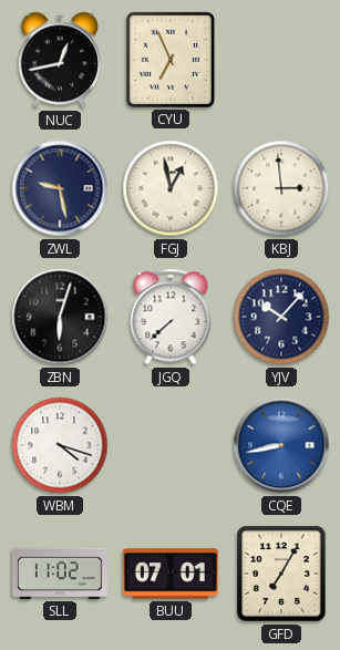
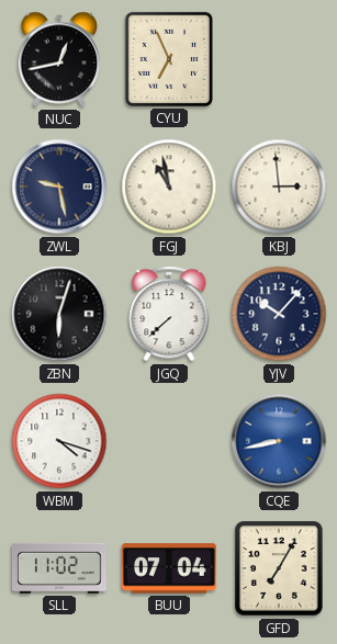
FGJ: 12:58 -> 10:58 (169, 187)
BUU: 07:01 -> 07:04 (169, 568)
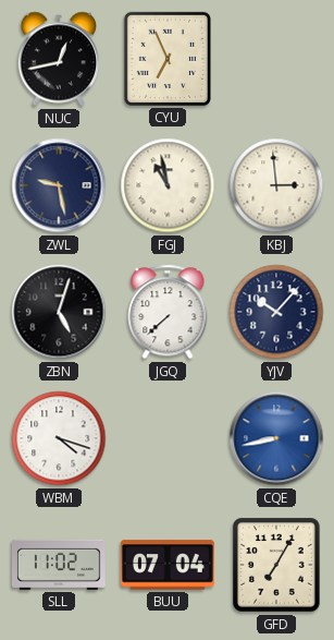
ZBN: 6:03 -> 5:03 (59, 312)
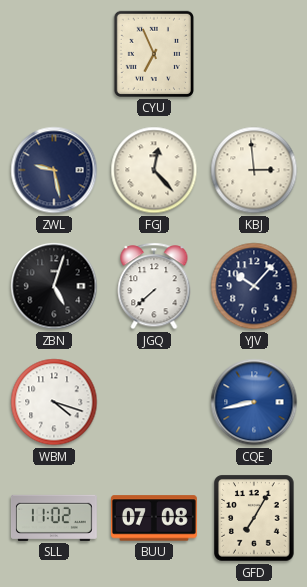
NUC: 12:43 -> none (59, 59)
FGJ: 10:58 -> 12:23 (154, 170)
BUU: 07:04 -> 07:08 (154, 518)
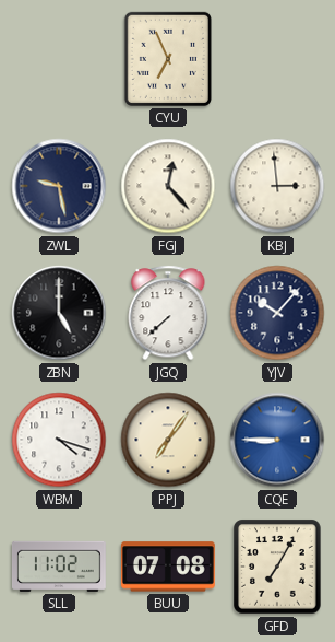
ZBN: 5:03 -> 5:00 (59, 313)
PPJ: none -> 7:06 (168, 440)
CQE: 8:43 -> 8:45 (277, 440)
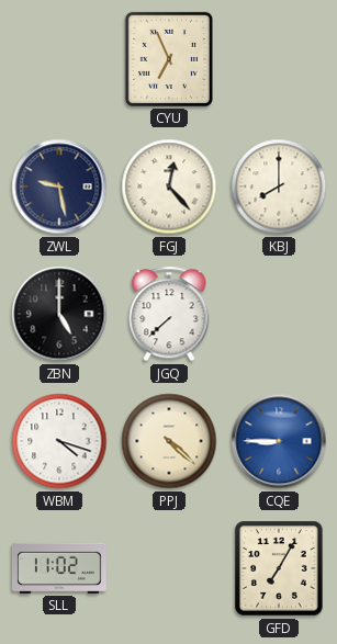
KBJ: 2:59 -> 8:00 (279, 187)
YJV: 10:07 -> none (277, 313)
PPJ: 7:06 -> 4:22 (169, 441)
BUU: 07:08 -> none (168, 567)
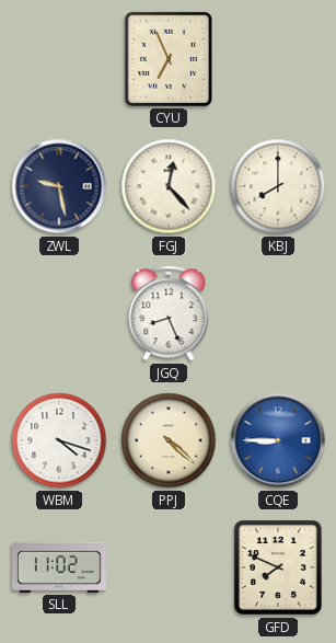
ZBN: 5:00 -> none (59, 314)
JGQ: 7:38 -> 8:26 (169, 313)
GFD: 7:05 -> 7:49 (279, 567)
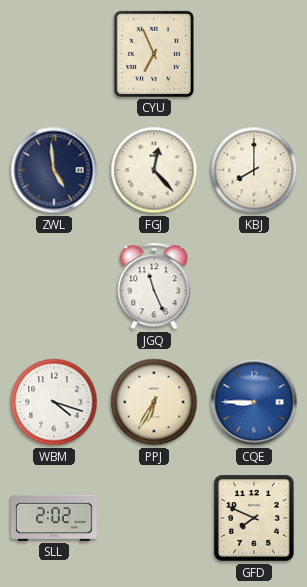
ZWL: 9:28 -> 4:59 (54, 170)
JGQ: 8:26 -> 11:26 (154, 286)
PPJ: 4:22 -> 6:35 (154, 402)
SLL: 11:02 -> 2:02 (54, 518)
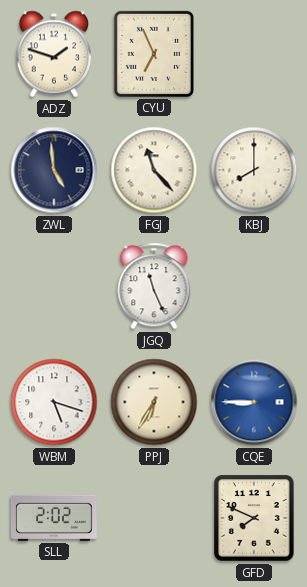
ADZ: none -> 1:48 (54, 54)
FGJ: 12:23 -> 11:23 (154, 170)
WBM: 4:18 -> 5:18 (54, 402)
